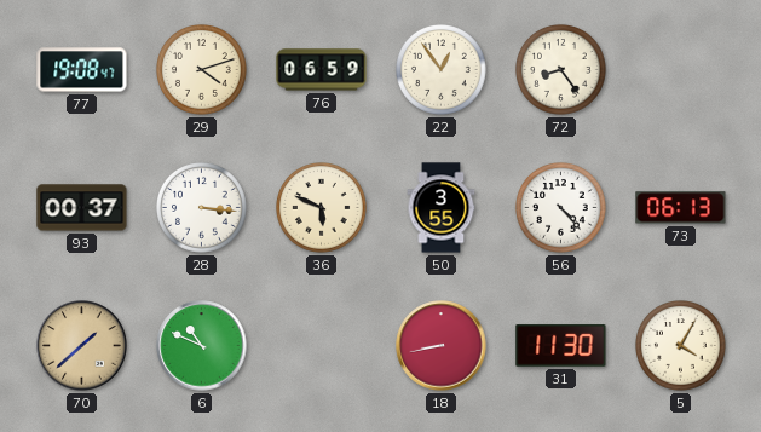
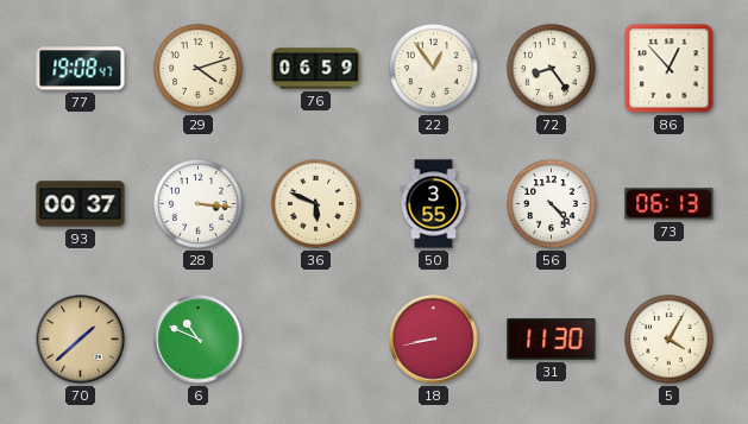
86: none -> 12:53 (670, 69)
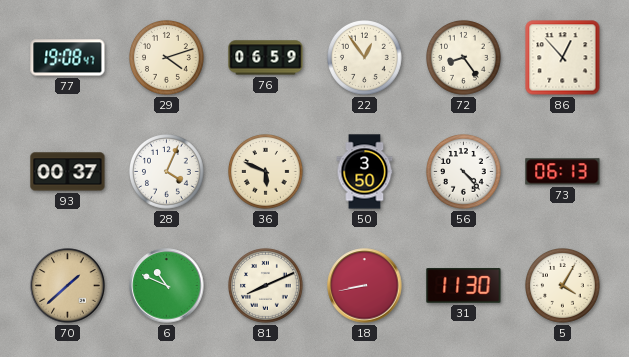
28: 3:16 -> 4:04 (167, 172)
50: 3:55 -> 3:50 (365, 172)
81: none -> 8:11 (266, 286)
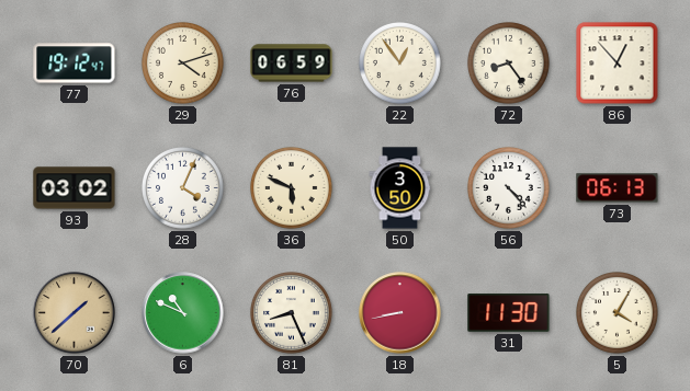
77: 19:08 -> 19:12 (75, 64)
93: 00:37 -> 03:02 (75, 188)
81: 8:11 -> 8:26 (292, 313)
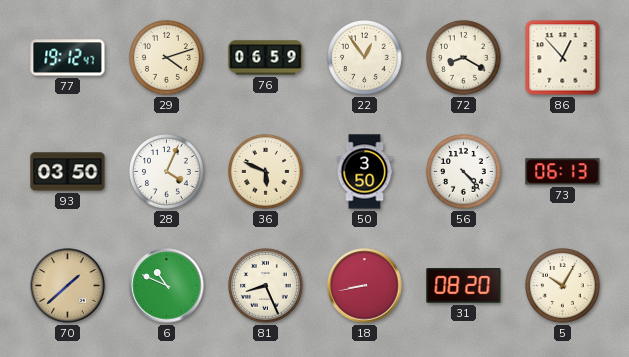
72: 8:24 -> 8:20 (464, 58)
93: 03:02 -> 03:50 (68, 172)
31: 11:30 -> 08:20 (464, 286)
5: 4:05 -> 10:05 (563, 286)
